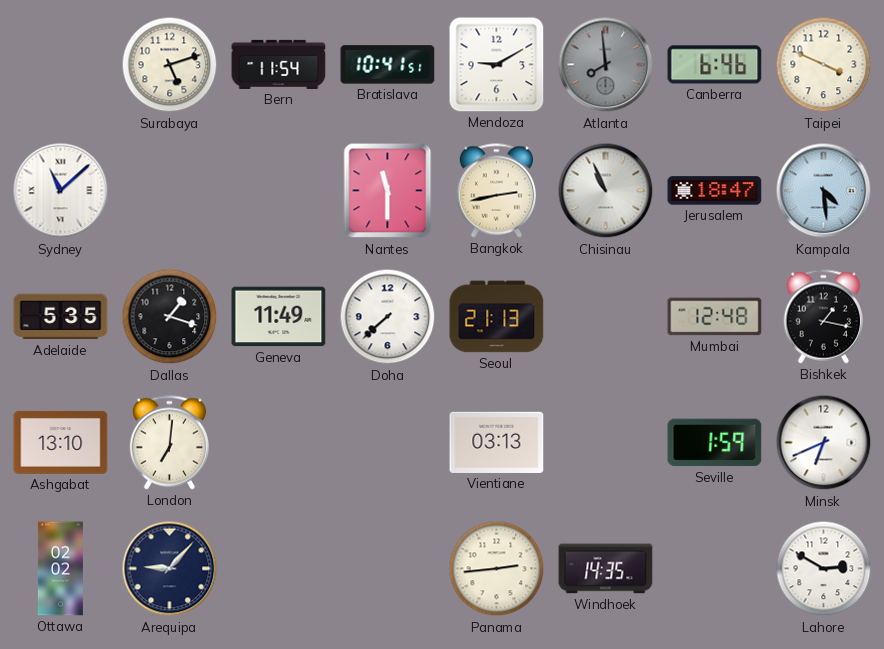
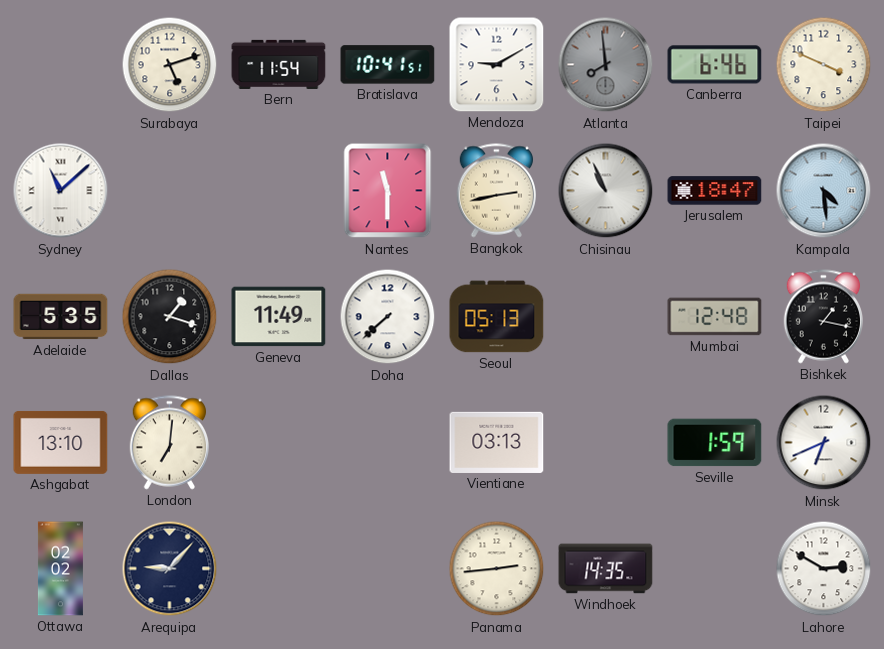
Seoul: 21:13 -> 05:13 (497, 317)
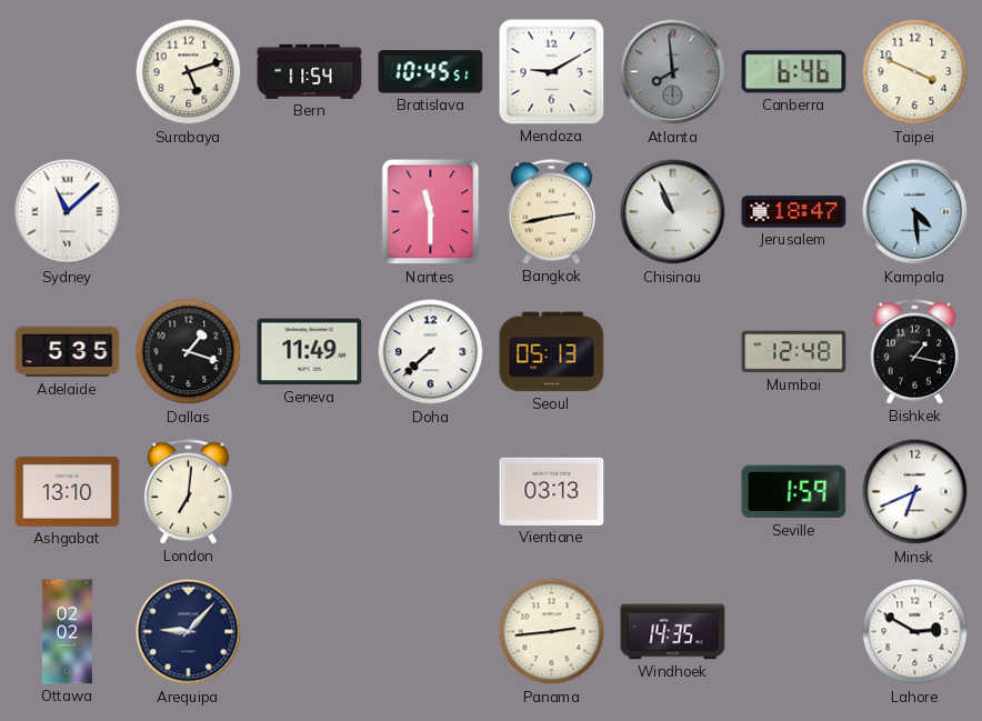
Bratislava: 10:41 -> 10:45 (431, 72)
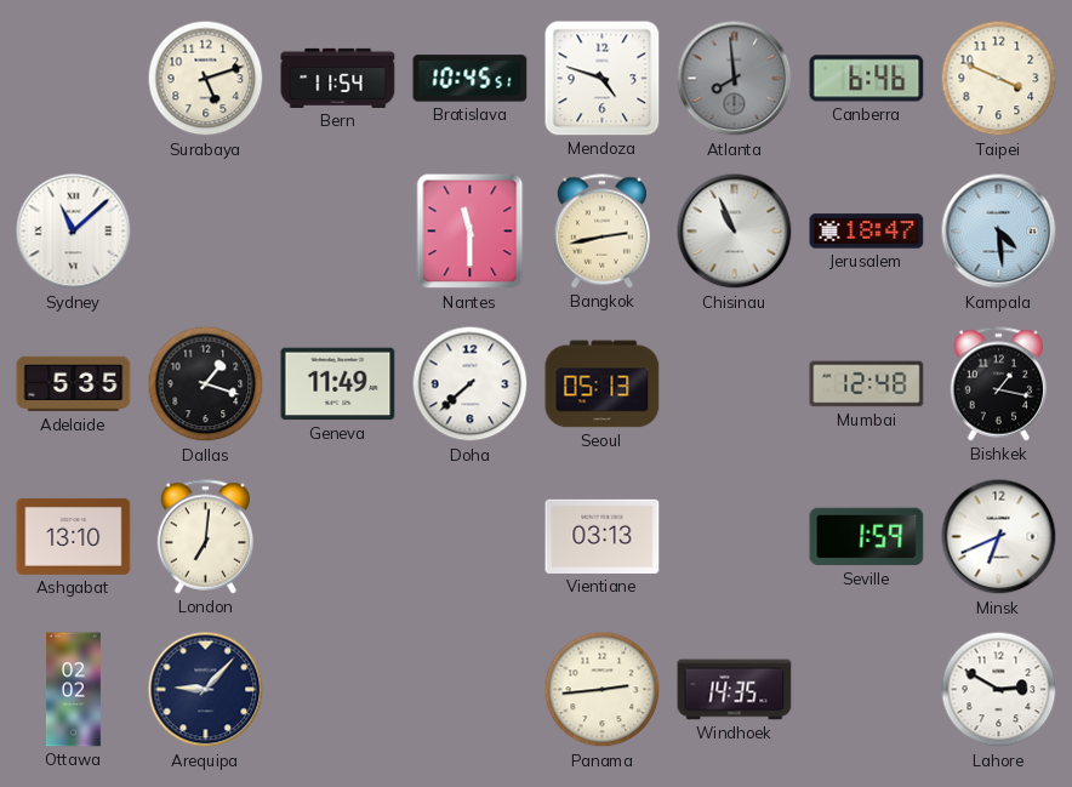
Mendoza: 9:10 -> 4:48 (603, 79)
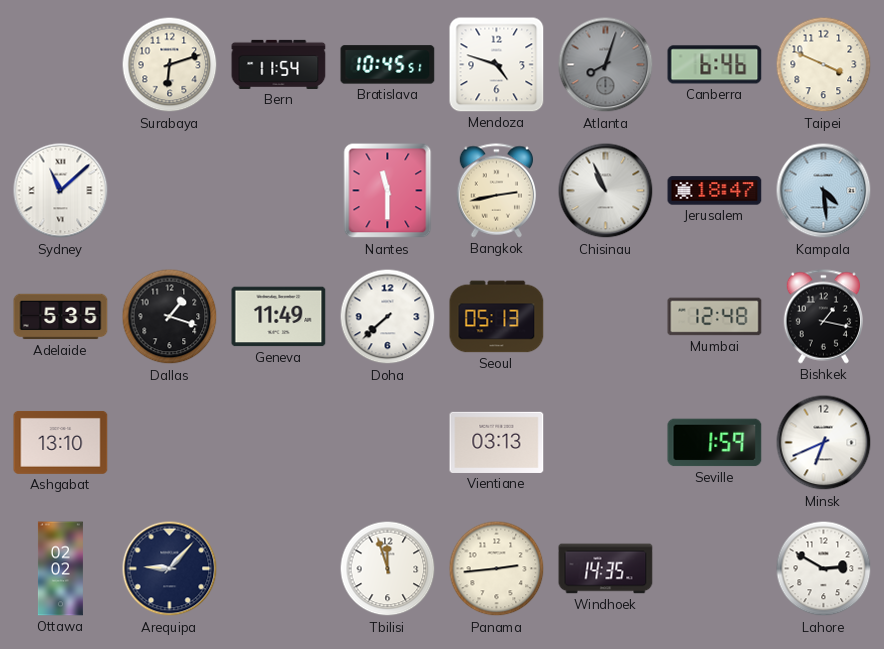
Surabaya: 5:12 -> 6:12 (170, 65)
Atlanta: 7:59 -> 8:03 (606, 65)
London: 7:01 -> none (205, 537)
Tbilisi: none -> 11:57 (388, 569)
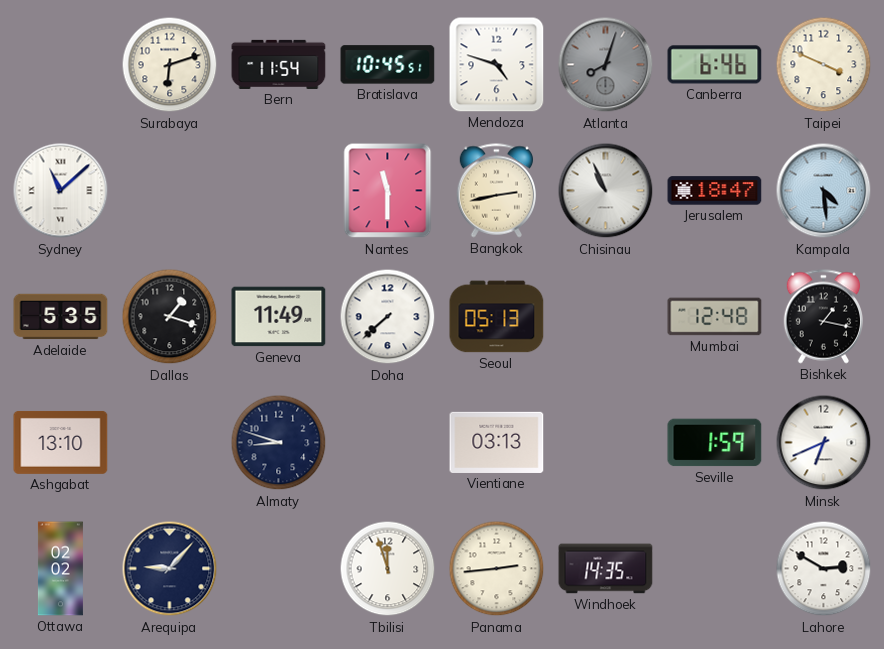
Almaty: none -> 8:48 (279, 443)
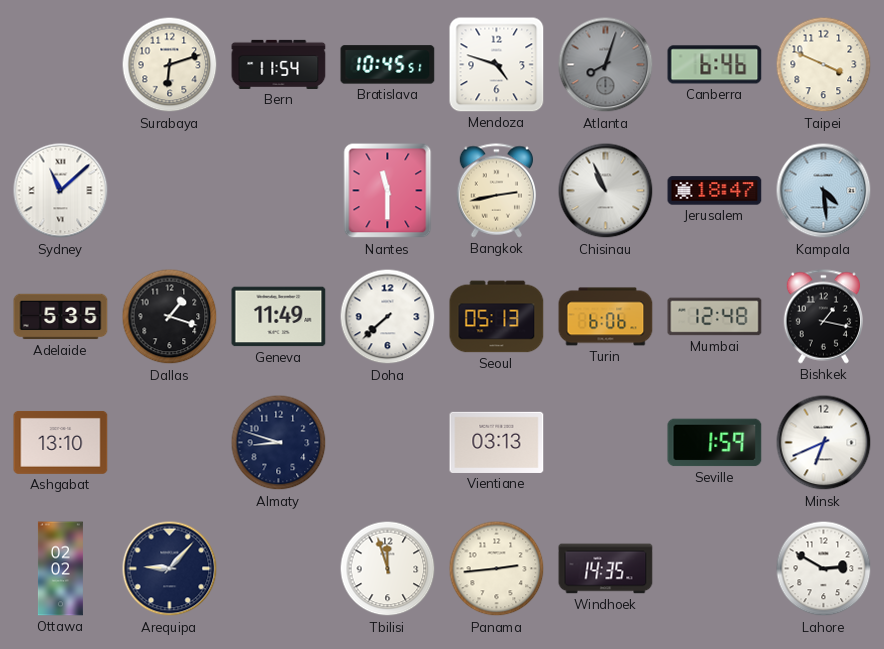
Turin: none -> 6:06 (606, 317)
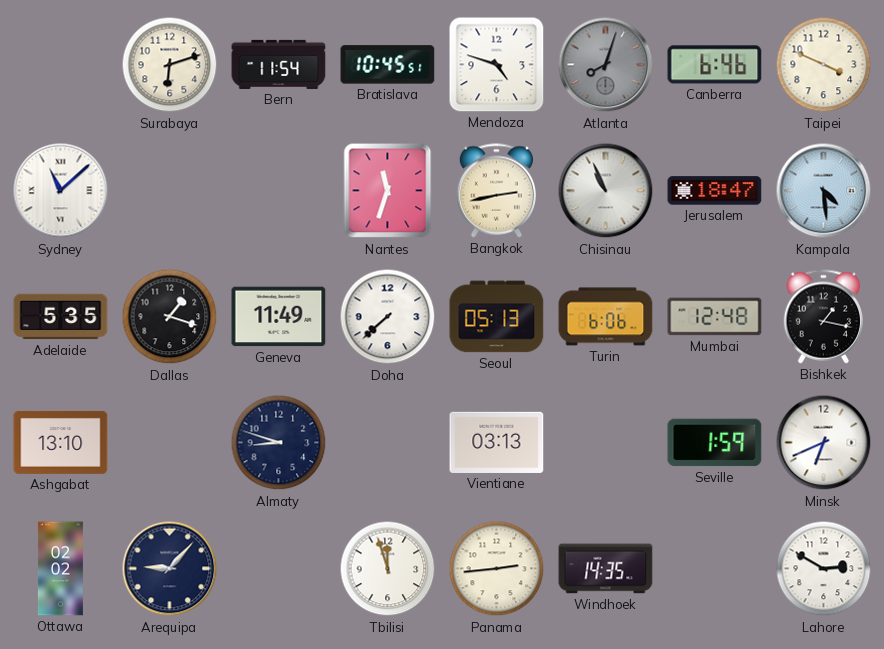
Nantes: 11:30 -> 11:33 (388, 191)
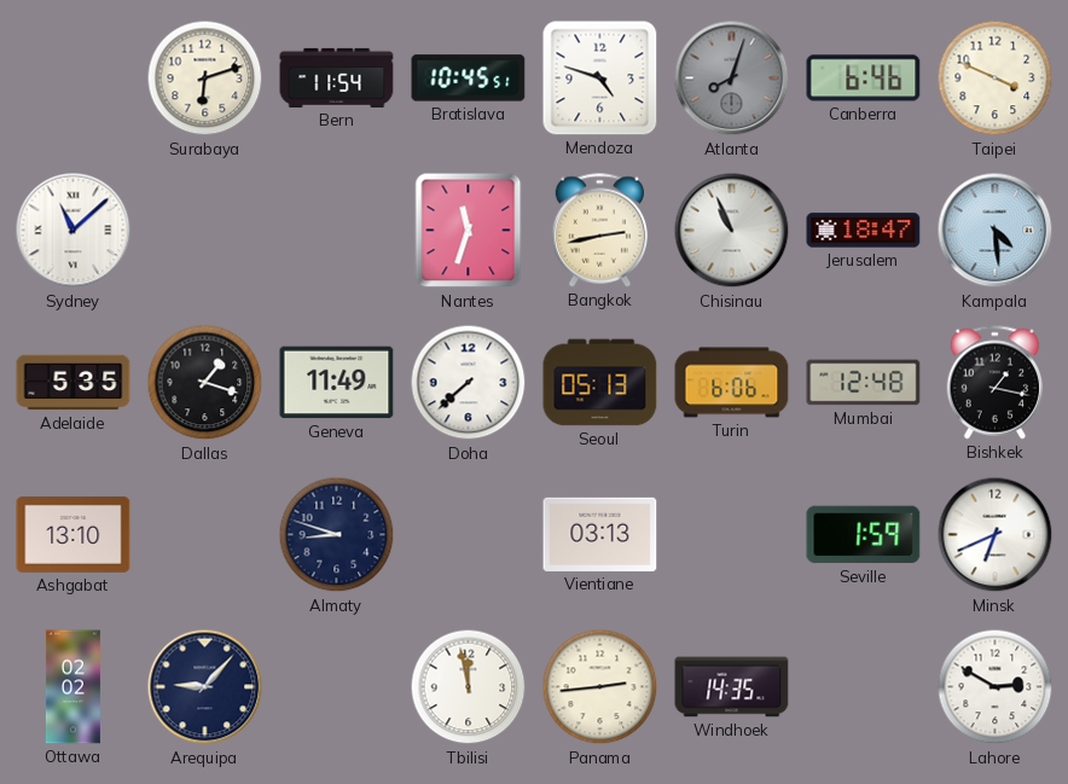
Tbilisi: 11:57 -> 11:58 (469, 687)
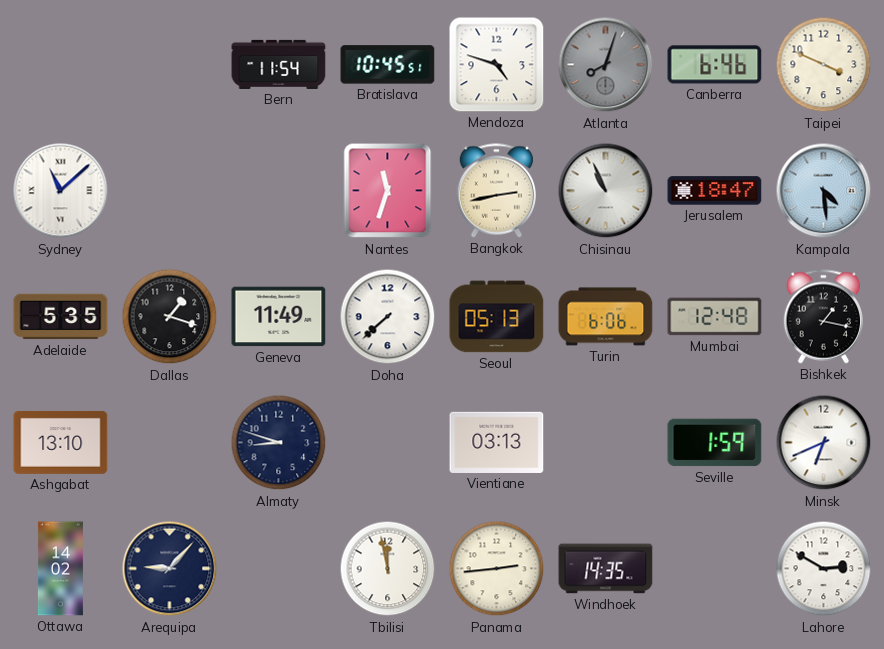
Surabaya: 6:12 -> none (205, 79)
Ottawa: 02:02 -> 14:02 (60, 569)
